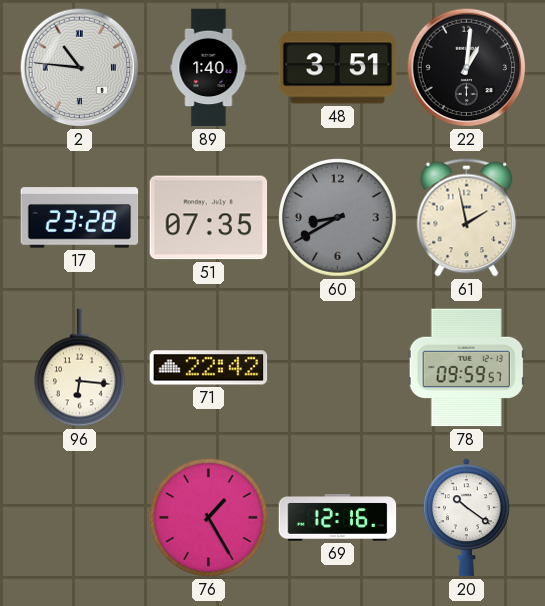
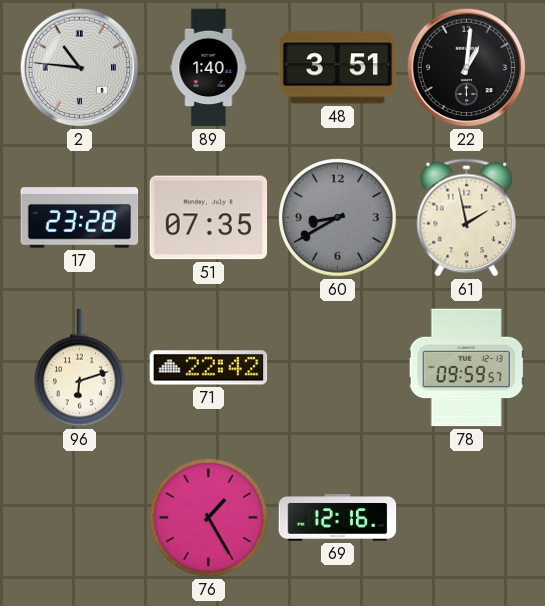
96: 6:16 -> 6:12 (80, 368)
20: 10:21 -> none (466, 518)
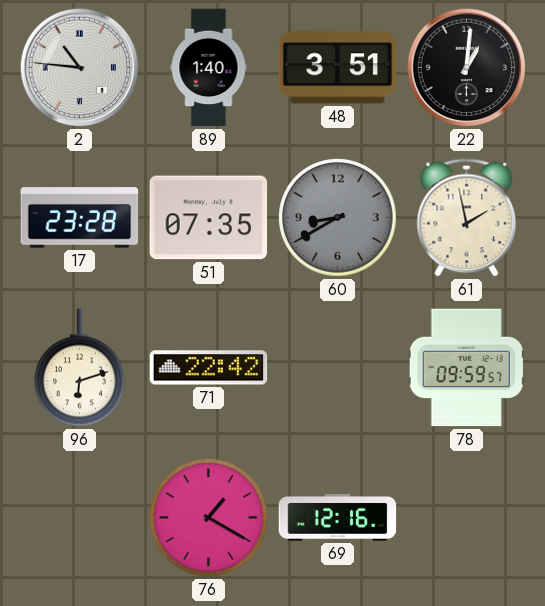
76: 1:25 -> 1:20 (209, 518)
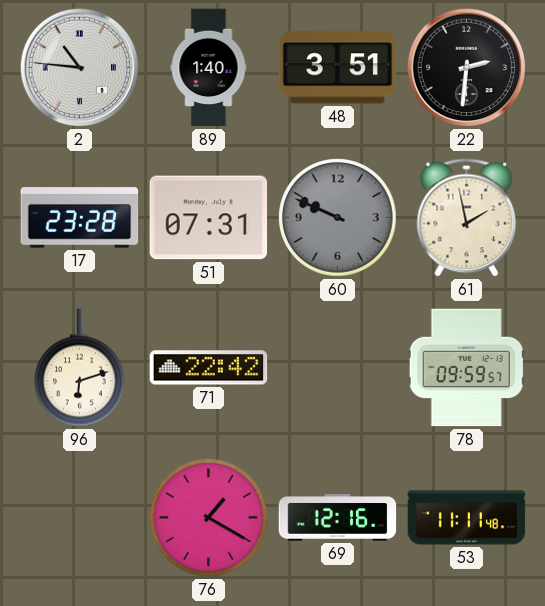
22: 1:01 -> 2:31 (467, 68)
51: 07:35 -> 07:31 (209, 218)
60: 8:40 -> 9:49 (338, 218)
53: none -> 11:11 (467, 518)
